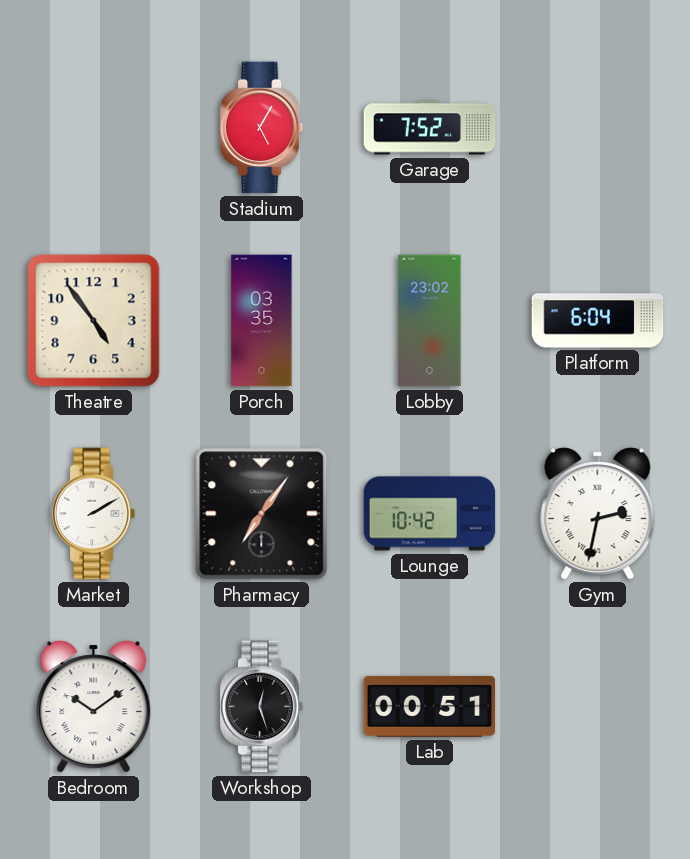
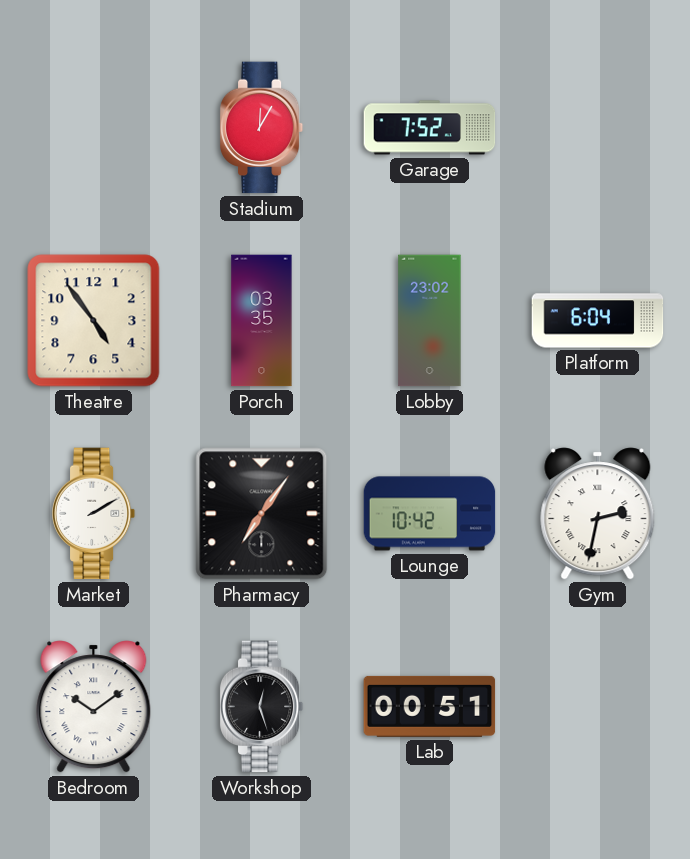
Stadium: 5:05 -> 12:05 (262, 128)
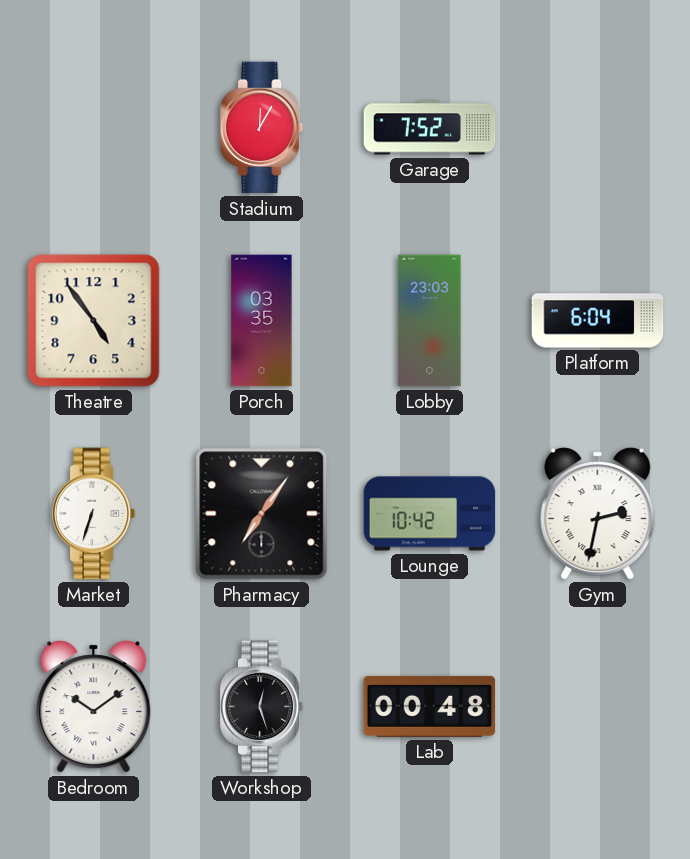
Lobby: 23:02 -> 23:03 (430, 321)
Market: 2:10 -> 6:33 (94, 514)
Lab: 00:51 -> 00:48 (430, 706)
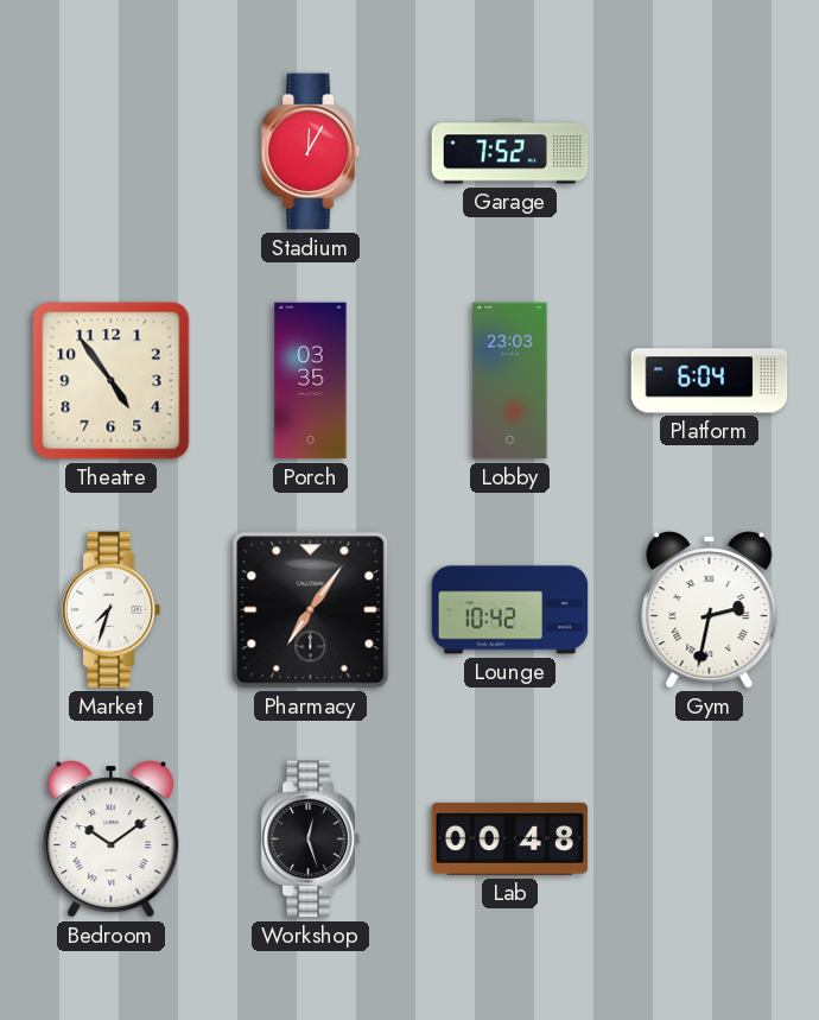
Market: 6:33 -> 7:33 (112, 610)
